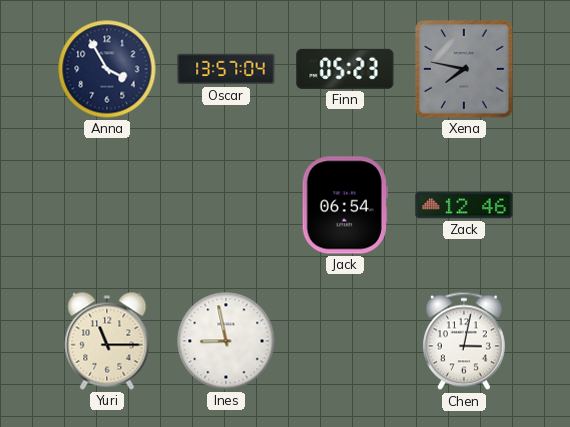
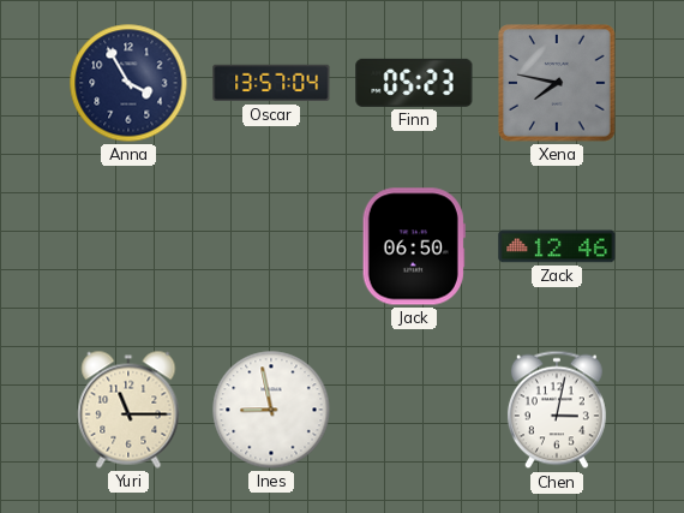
Jack: 06:54 -> 06:50 (414, 246)
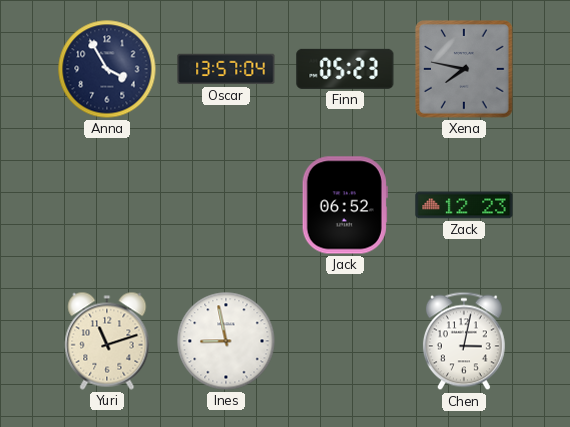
Jack: 06:50 -> 06:52 (345, 205)
Zack: 12:46 -> 12:23 (464, 205)
Yuri: 11:15 -> 11:12 (107, 341)
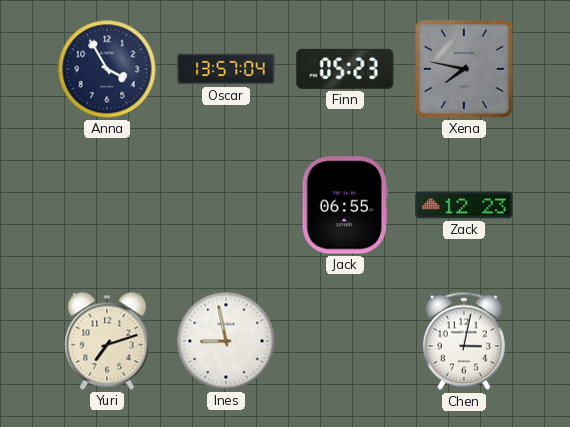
Jack: 06:52 -> 06:55 (345, 205)
Yuri: 11:12 -> 7:12 (107, 341)
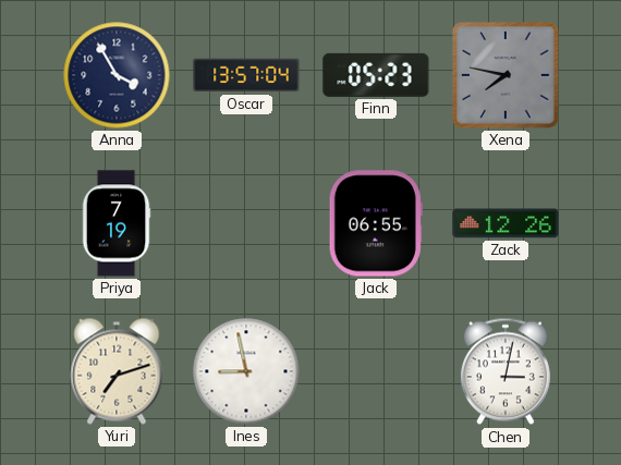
Priya: none -> 7:19 (117, 223)
Zack: 12:23 -> 12:26 (506, 223)
